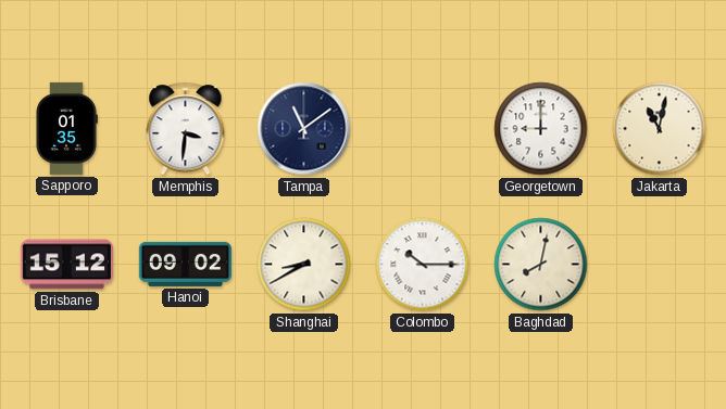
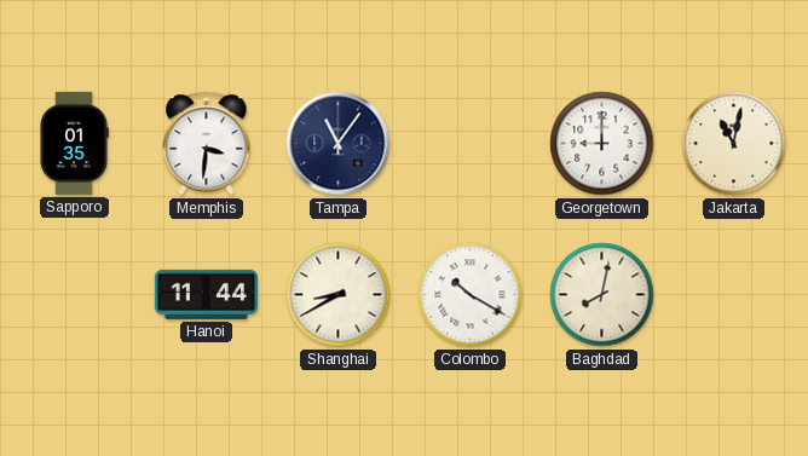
Tampa: 11:09 -> 11:06 (339, 144)
Brisbane: 15:12 -> none (66, 265)
Hanoi: 09:02 -> 11:44 (206, 294)
Colombo: 10:15 -> 10:20 (471, 295)
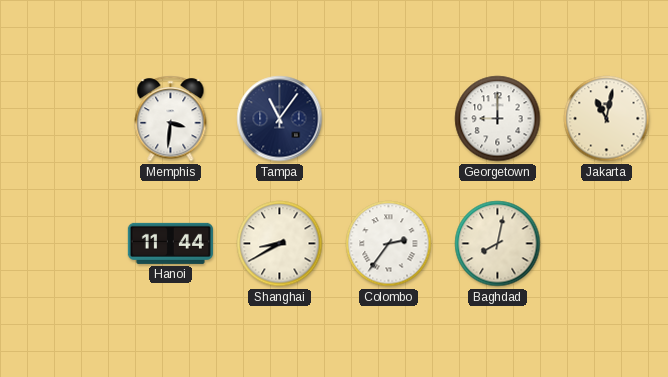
Sapporo: 01:35 -> none (74, 143)
Colombo: 10:20 -> 2:36 (389, 244)
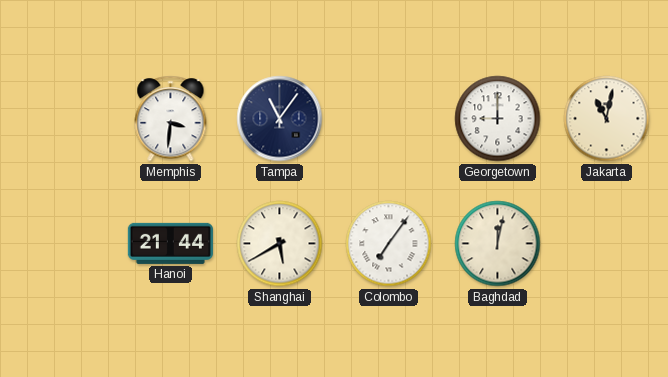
Hanoi: 11:44 -> 21:44 (170, 243)
Shanghai: 8:40 -> 5:40 (280, 244)
Colombo: 2:36 -> 7:06 (389, 244)
Baghdad: 8:02 -> 12:02 (498, 244)
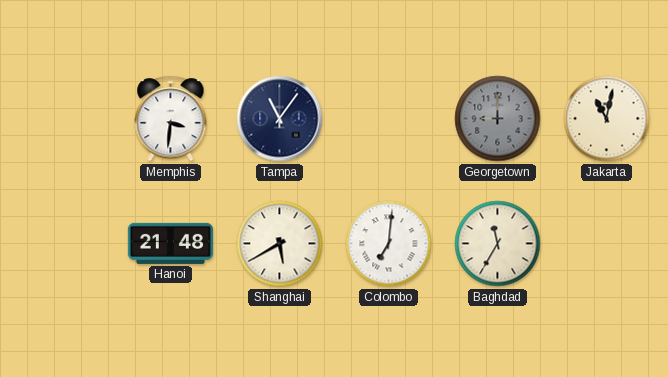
Georgetown dial: white -> grey (498, 119)
Hanoi: 21:44 -> 21:48 (170, 243)
Colombo: 7:06 -> 7:01 (389, 244)
Baghdad: 12:02 -> 11:35 (498, 244)
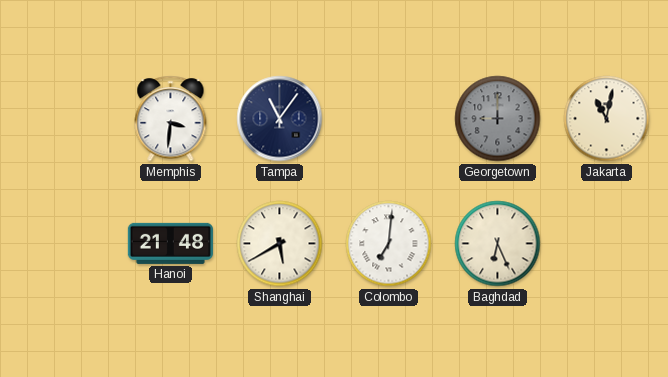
Baghdad: 11:35 -> 6:26 (498, 244)
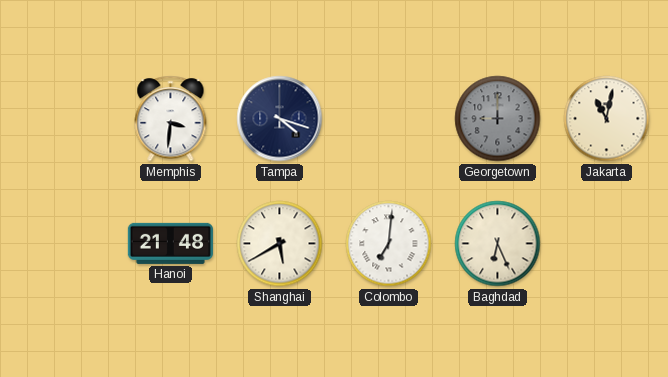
Tampa: 11:06 -> 4:18 (280, 119)
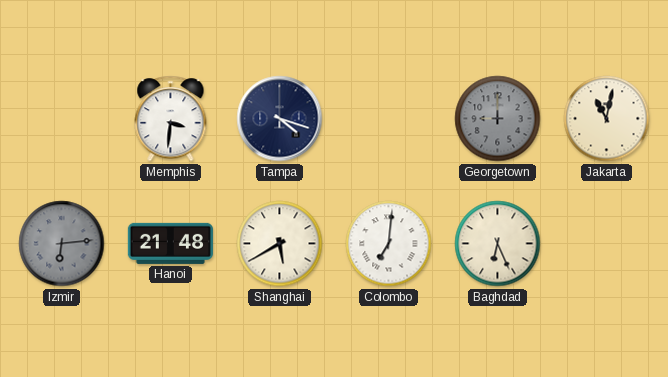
Izmir: none -> 6:14 (62, 244)
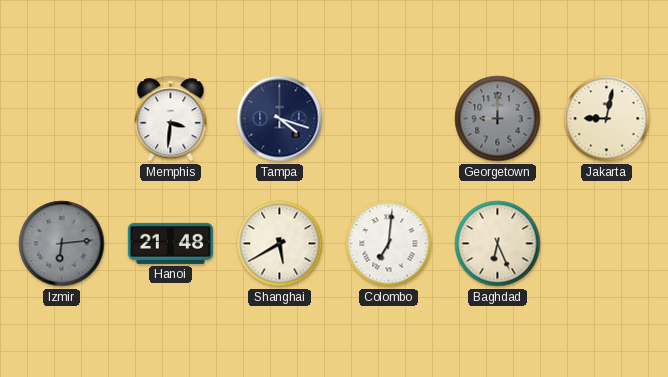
Jakarta: 11:02 -> 9:02 (607, 119)
